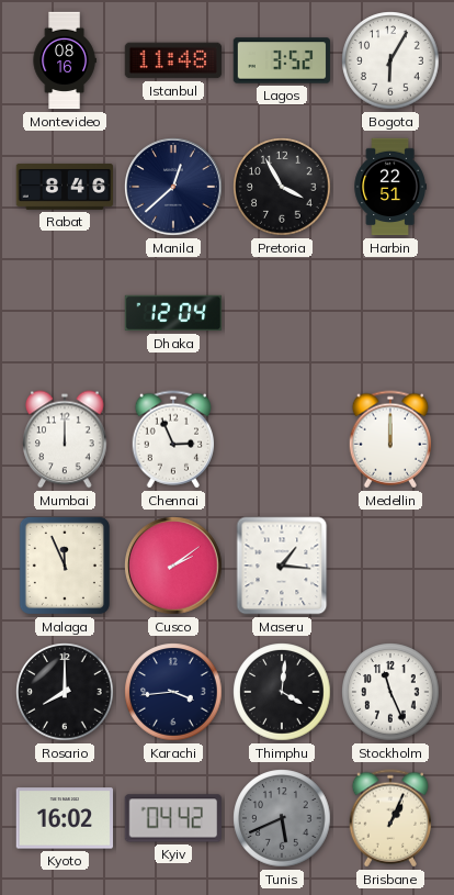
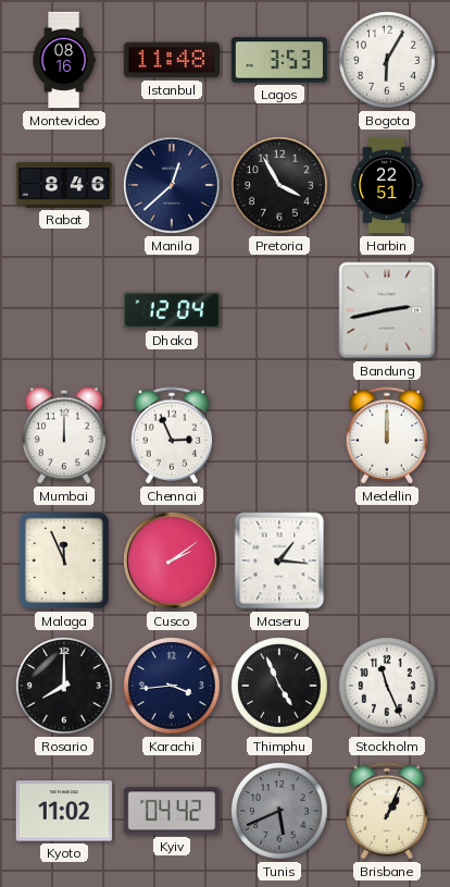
Lagos: 3:52 -> 3:53 (279, 60)
Bandung: none -> 2:43 (387, 310)
Thimphu: 4:01 -> 4:56 (279, 686)
Kyoto: 16:02 -> 11:02 (64, 811)
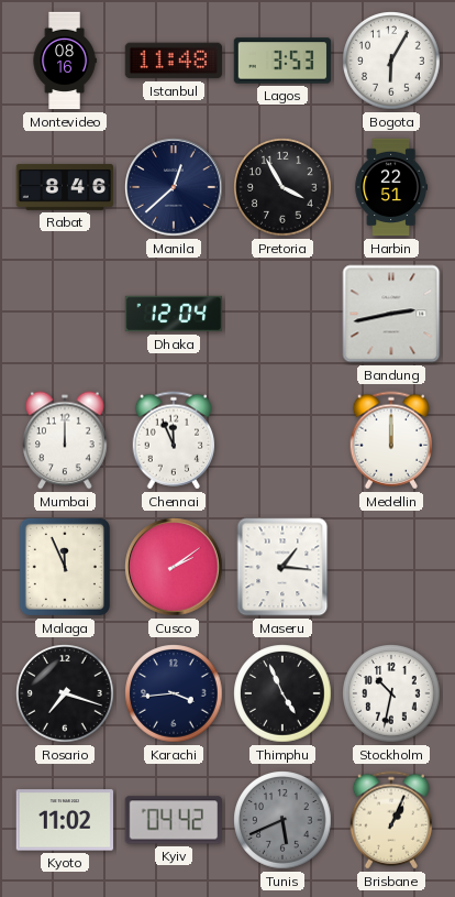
Chennai: 2:56 -> 11:56 (174, 440)
Rosario: 8:00 -> 7:18 (65, 693)
Stockholm: 11:26 -> 10:32 (391, 693)
